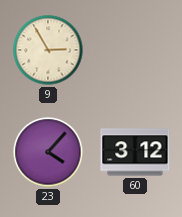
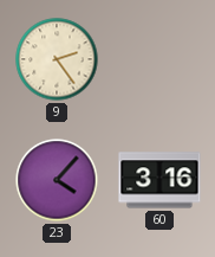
9: 2:55 -> 2:24 (57, 59)
60: 3:12 -> 3:16 (159, 180)
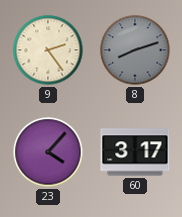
8: none -> 8:12 (135, 50)
60: 3:16 -> 3:17 (135, 152)
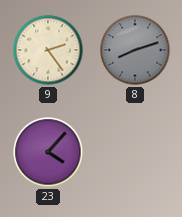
60: 3:17 -> none (135, 152)
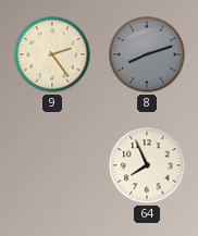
23: 4:07 -> none (48, 152)
64: none -> 7:56 (147, 165)
